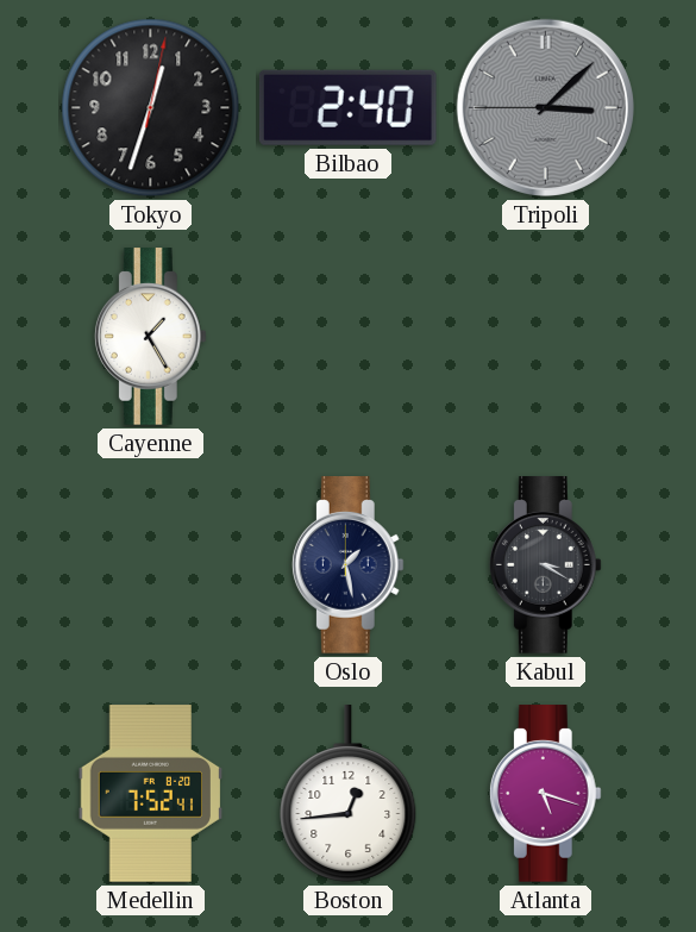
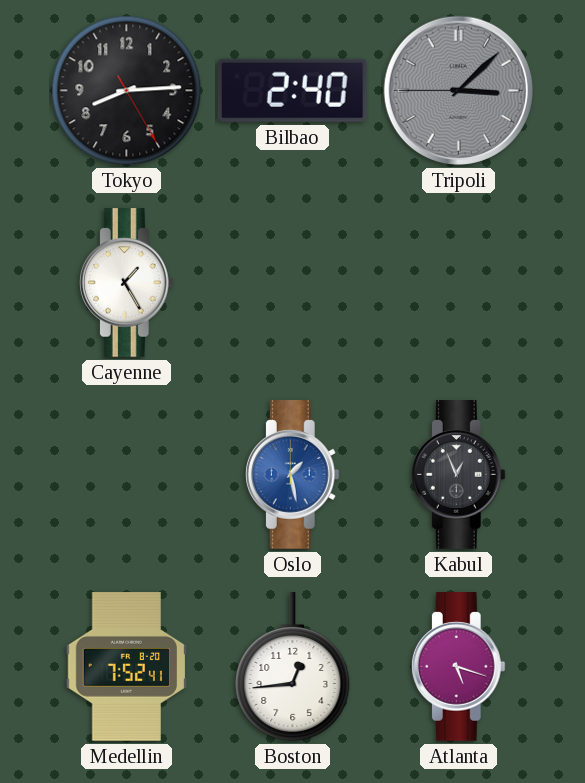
Tokyo: 12:33 -> 8:14 (127, 91)
Oslo dial: navy -> blue (292, 475)
Kabul: 3:20 -> 12:56 (458, 475)
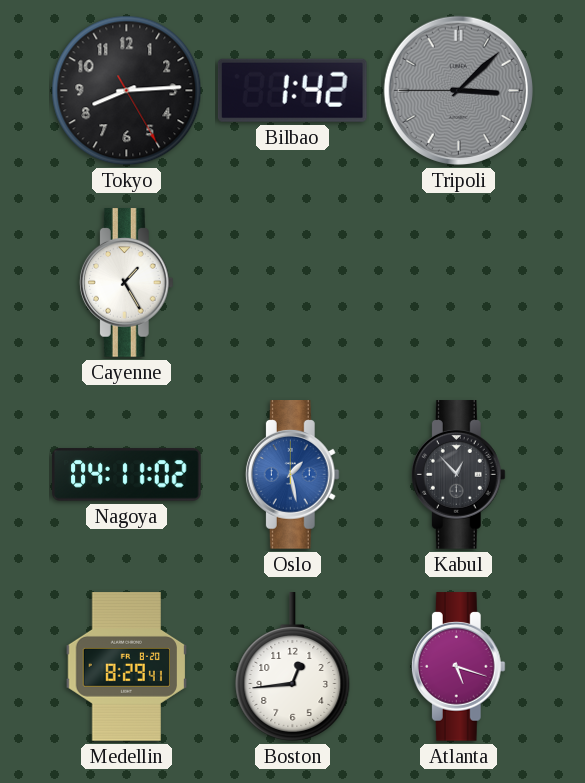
Bilbao: 2:40 -> 1:42 (292, 90)
Nagoya: none -> 04:11 (127, 475)
Kabul: 12:56 -> 12:53 (458, 475)
Medellin: 7:52 -> 8:29 (127, 667)
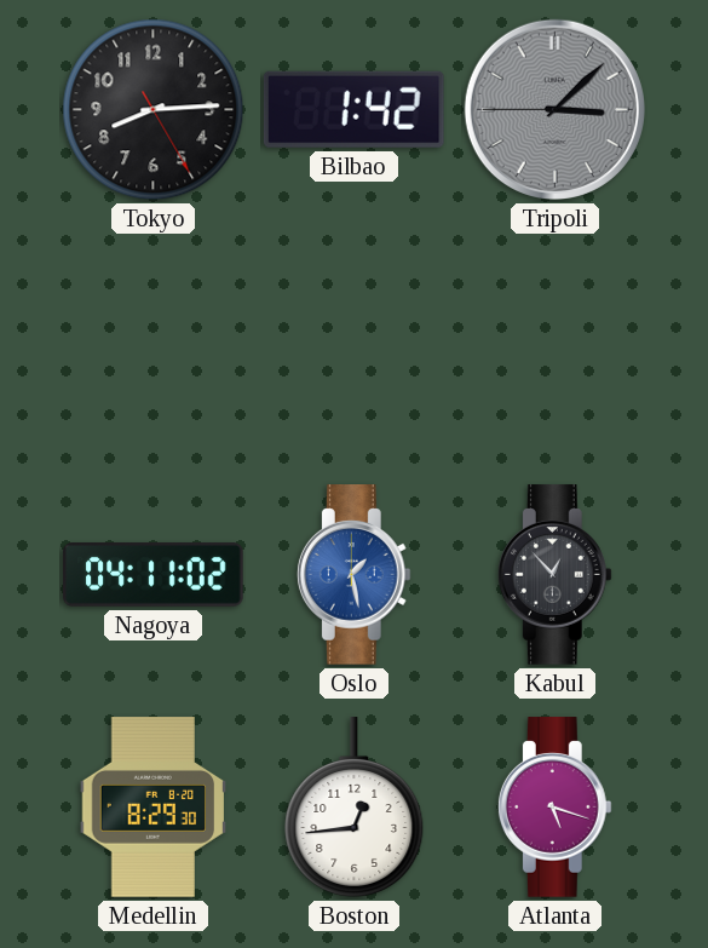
Cayenne: 1:25 -> none (126, 283)
Medellin: 8:29:41 -> 8:29:30 (154, 808)
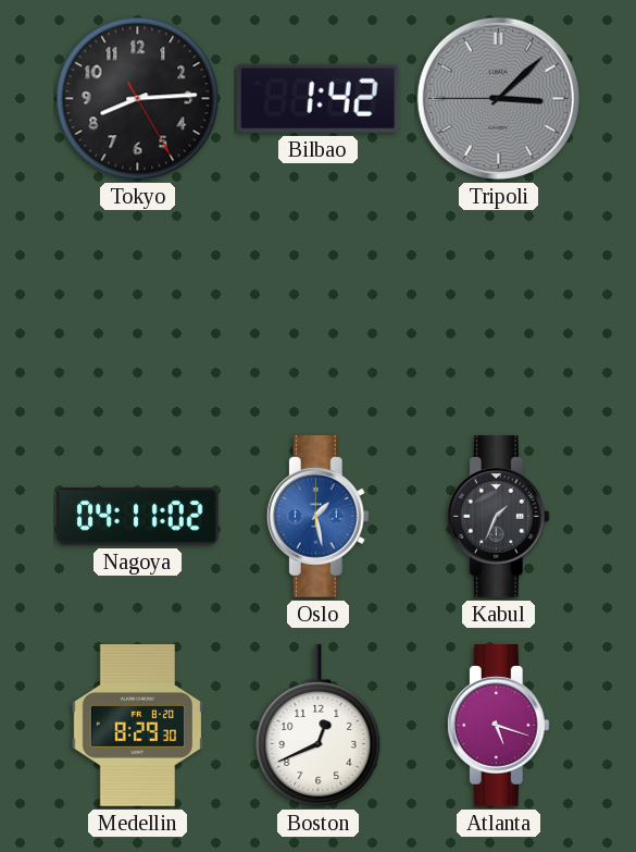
Kabul: 12:53 -> 1:34 (498, 517)
Boston: 12:44 -> 12:41 (319, 726)
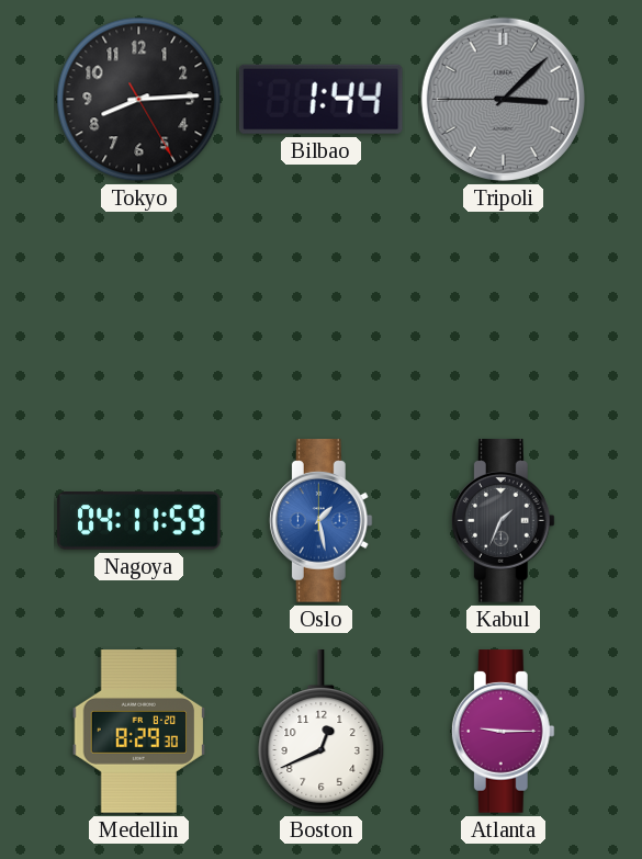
Bilbao: 1:42 -> 1:44 (320, 99)
Nagoya: 04:11:02 -> 04:11:59 (139, 521)
Atlanta: 5:18 -> 9:15 (503, 732)
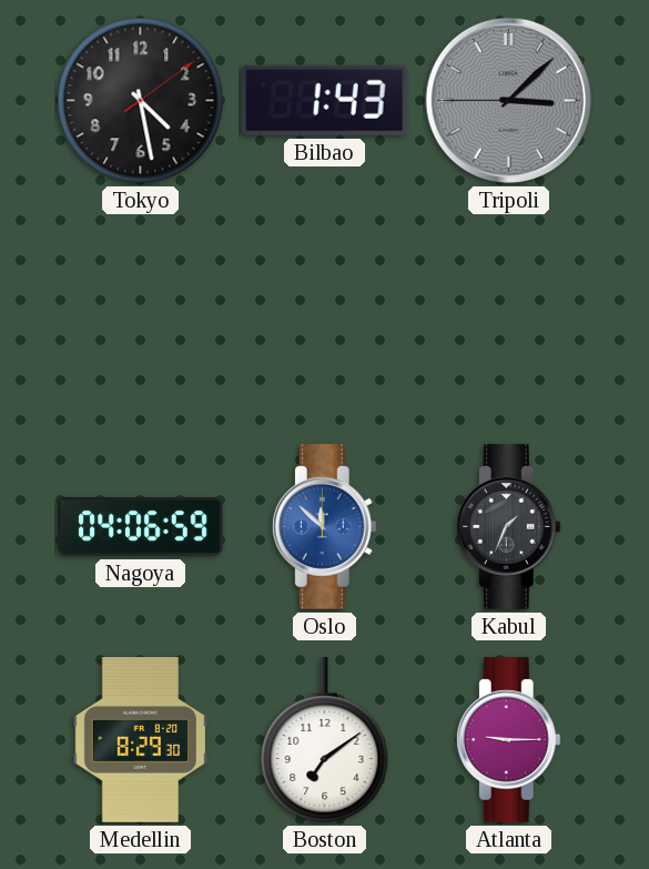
Tokyo: 8:14 -> 4:28 (141, 101)
Bilbao: 1:44 -> 1:43 (324, 100)
Nagoya: 04:11 -> 04:06 (141, 527)
Oslo: 1:28 -> 11:52 (324, 527)
Boston: 12:41 -> 7:09 (325, 740)
